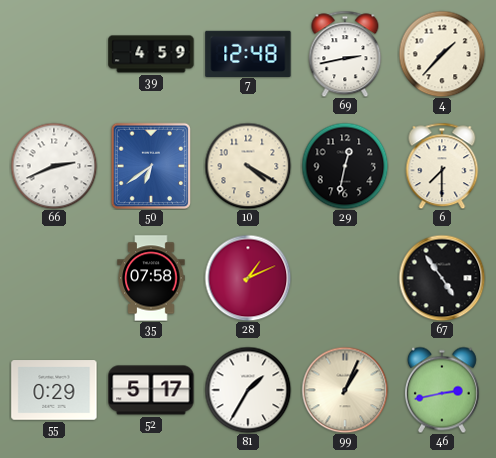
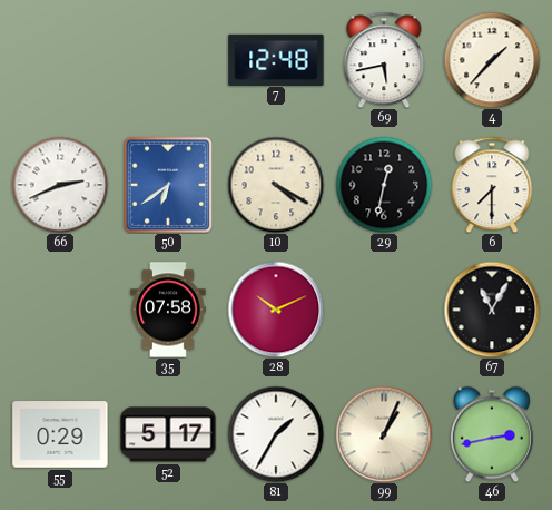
39: 4:59 -> none (151, 54)
69: 2:43 -> 5:43 (384, 60)
28: 1:11 -> 10:11 (276, 310)
67: 4:54 -> 11:05 (492, 310)
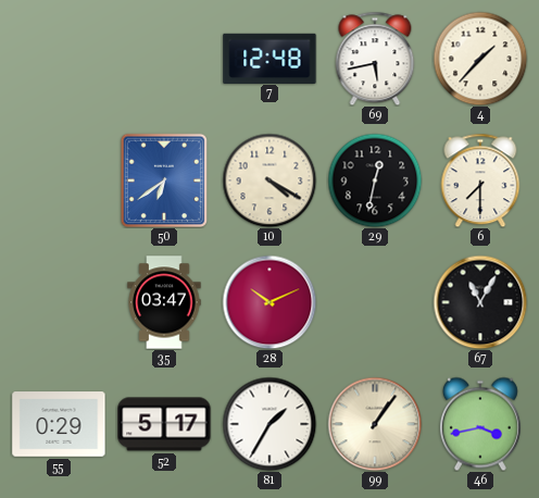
66: 2:41 -> none (60, 185)
35: 07:58 -> 03:47 (164, 302)
99: 1:04 -> 1:06 (375, 424)
46: 2:43 -> 3:43 (480, 424)
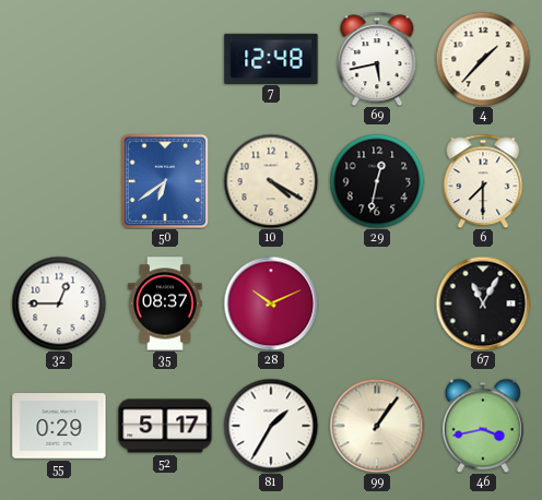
32: none -> 12:45 (59, 303)
35: 03:47 -> 08:37 (165, 303)
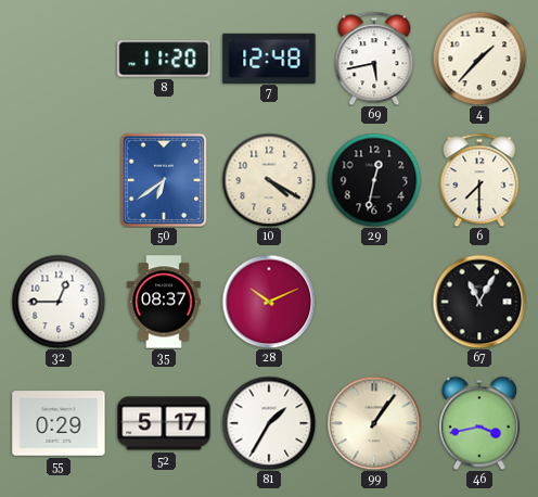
8: none -> 11:20 (164, 59)
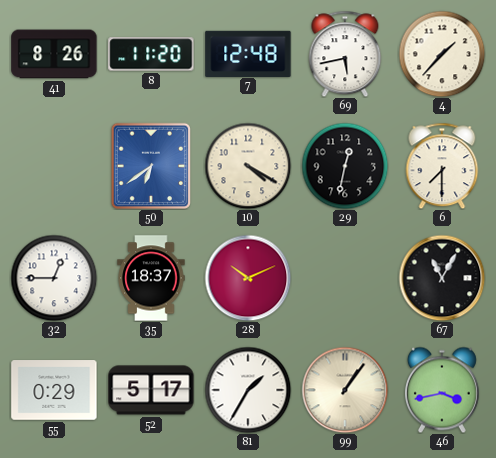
41: none -> 8:26 (54, 54)
35: 08:37 -> 18:37 (151, 278)
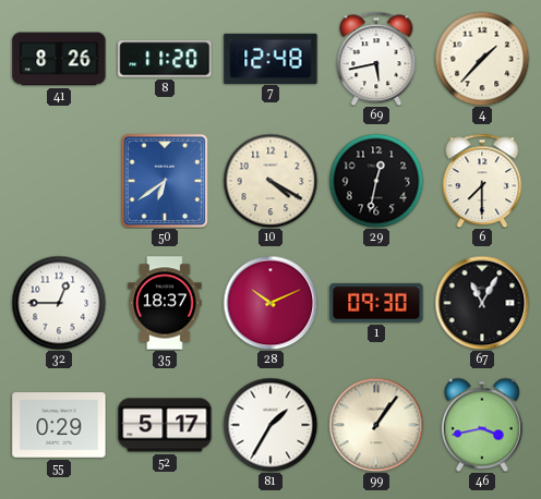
1: none -> 09:30 (376, 303)
